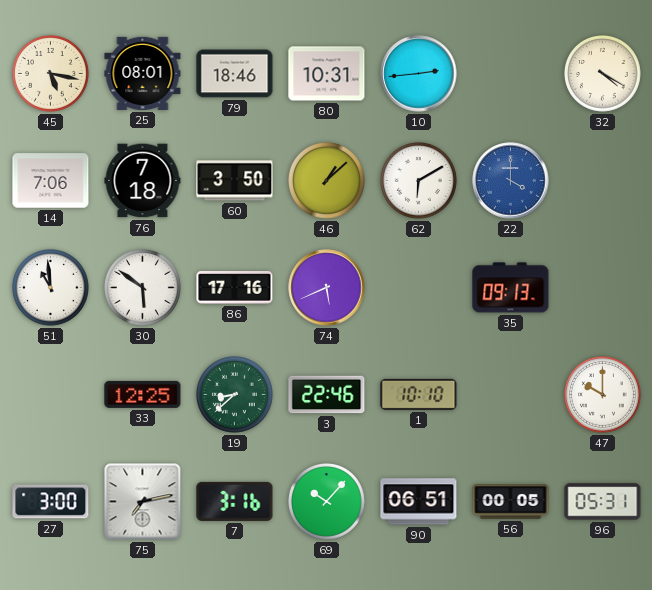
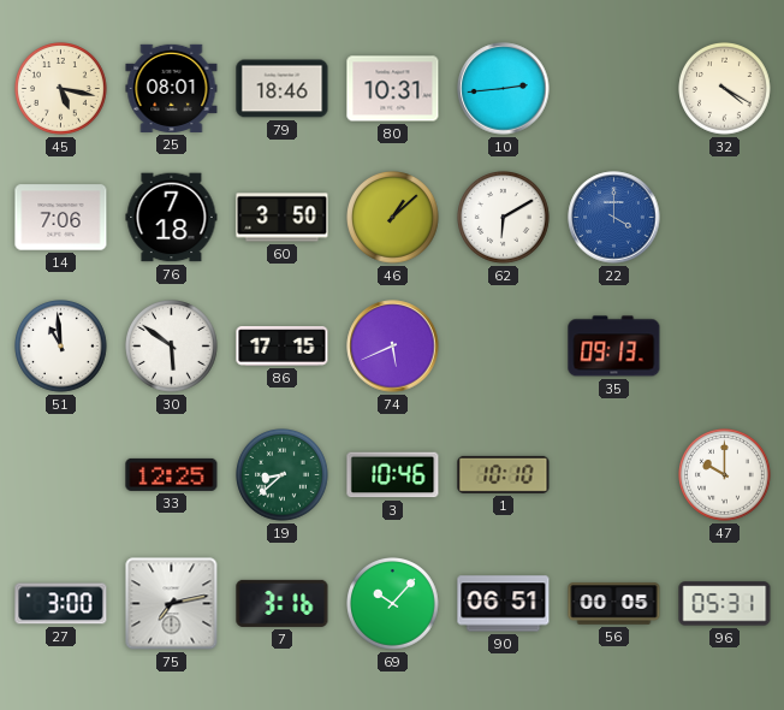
86: 17:16 -> 17:15 (283, 347)
3: 22:46 -> 10:46 (393, 475)
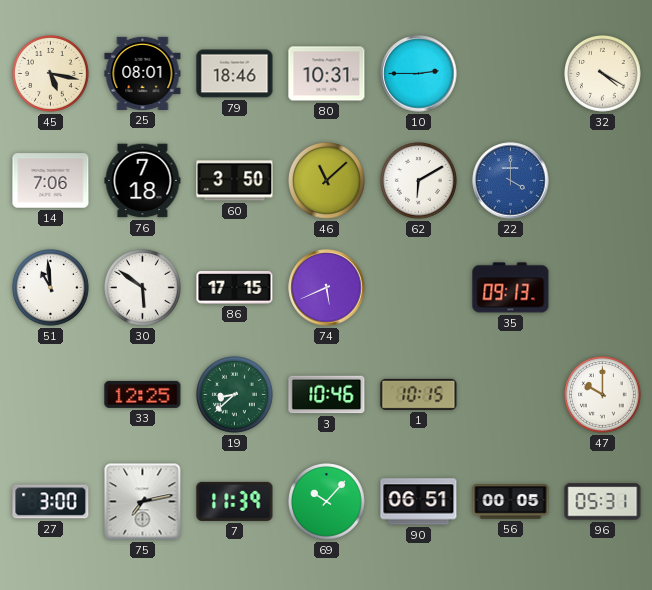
10: 2:44 -> 2:45 (419, 74)
46: 1:08 -> 11:08 (327, 181)
1: 10:10 -> 10:15 (419, 394)
7: 3:16 -> 11:39 (235, 501)
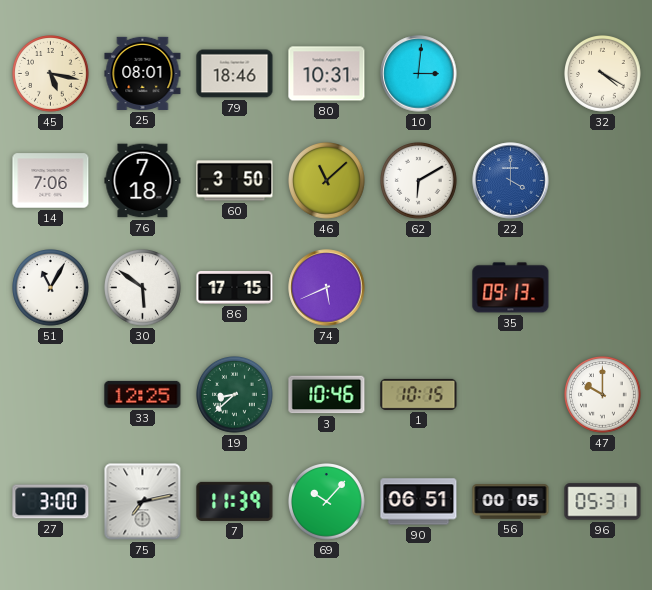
10: 2:45 -> 3:01 (419, 74)
51: 10:59 -> 11:05 (51, 288)
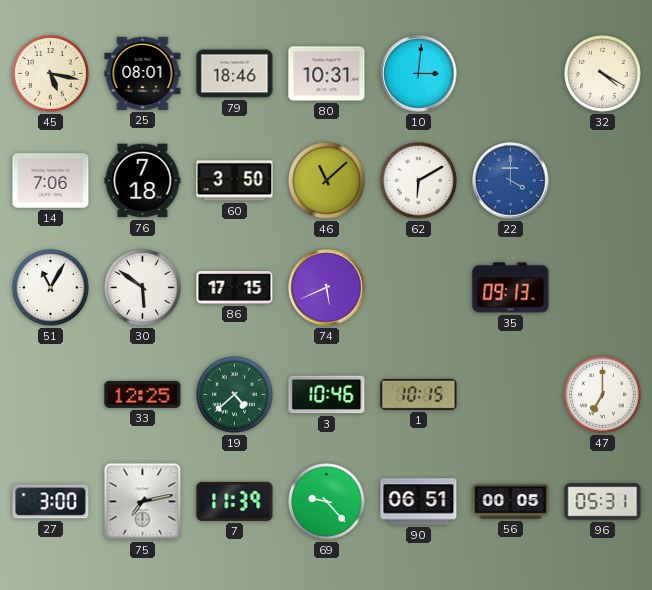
19: 8:38 -> 4:38 (235, 395)
47: 10:00 -> 7:00 (603, 395)
69: 10:07 -> 9:23 (327, 502)
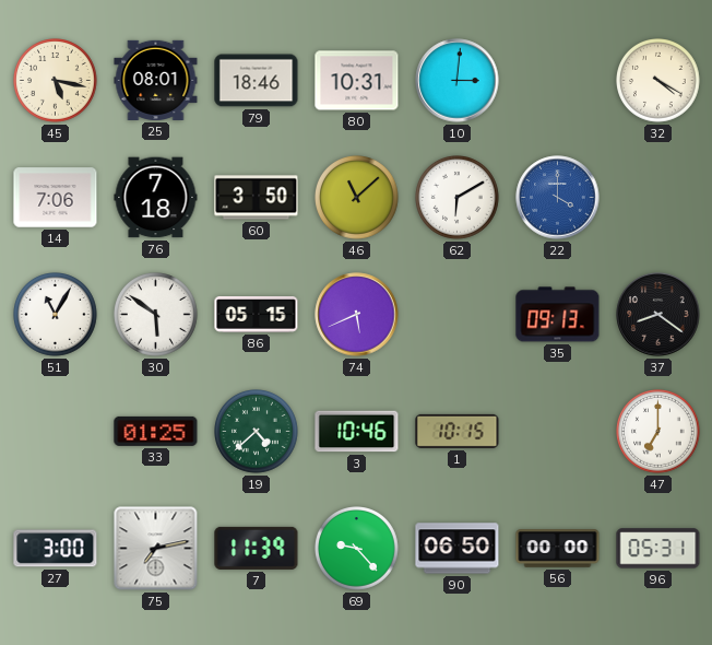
86: 17:15 -> 05:15 (257, 315)
37: none -> 8:21 (658, 315)
33: 12:25 -> 01:25 (156, 431)
90: 06:51 -> 06:50 (458, 549)
56: 00:05 -> 00:00 (558, 549)
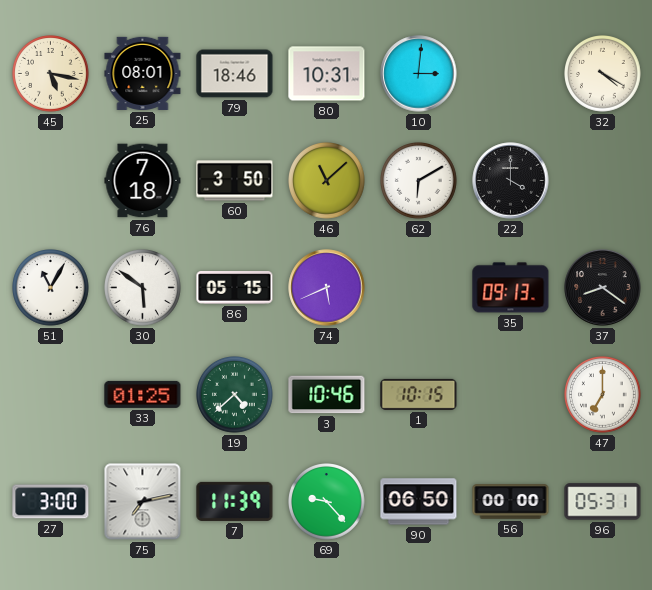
14: 7:06 -> none (56, 198)
22 dial: blue -> black (511, 181)
